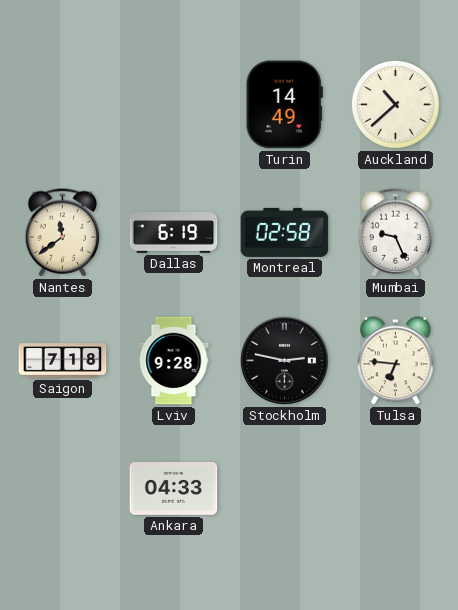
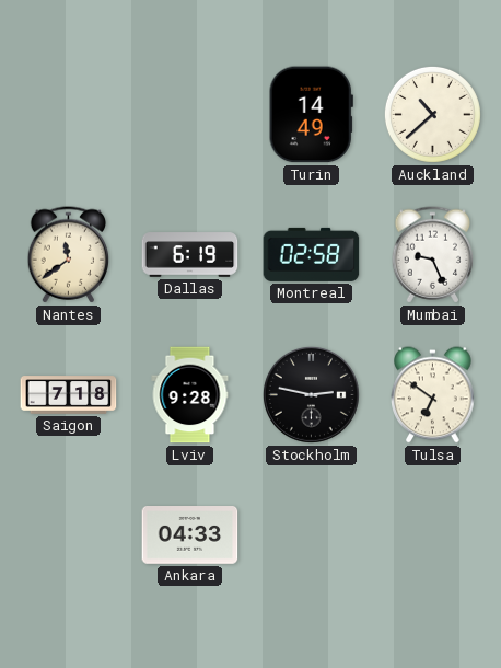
Tulsa: 6:46 -> 6:51 (433, 395)
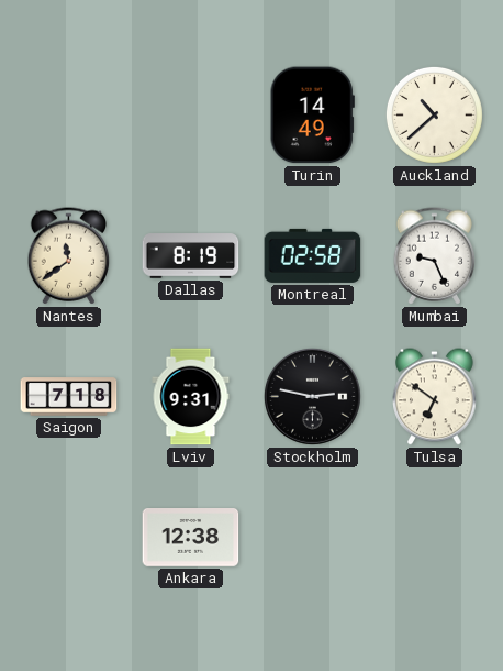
Dallas: 6:19 -> 8:19 (191, 256)
Lviv: 9:28 -> 9:31 (191, 397)
Ankara: 04:33 -> 12:38 (191, 538)
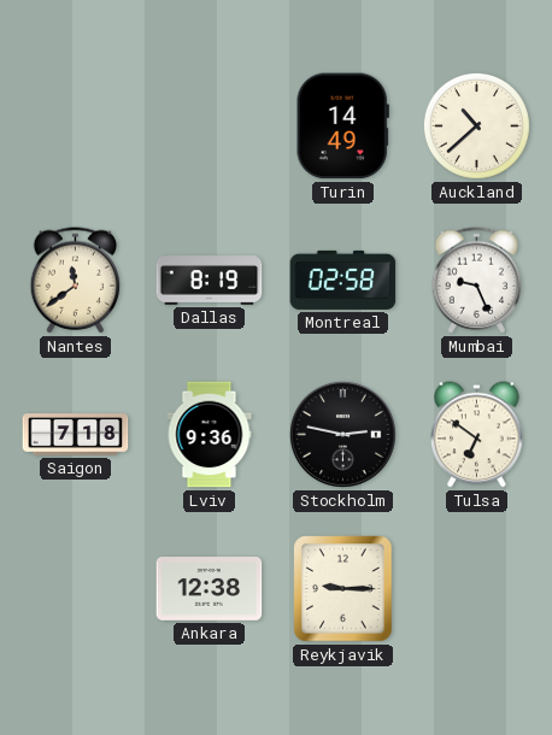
Lviv: 9:31 -> 9:36 (210, 435)
Reykjavik: none -> 9:15 (343, 589)
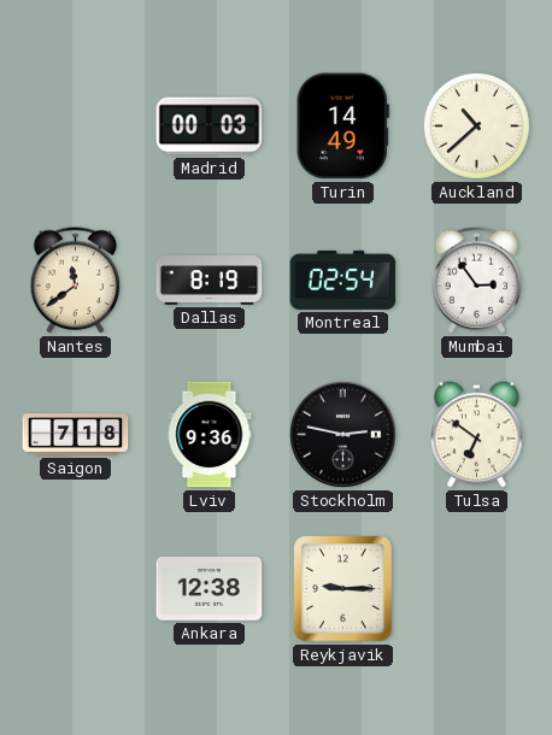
Madrid: none -> 00:03 (210, 127)
Montreal: 02:58 -> 02:54 (343, 280)
Mumbai: 9:26 -> 2:54 (477, 281)
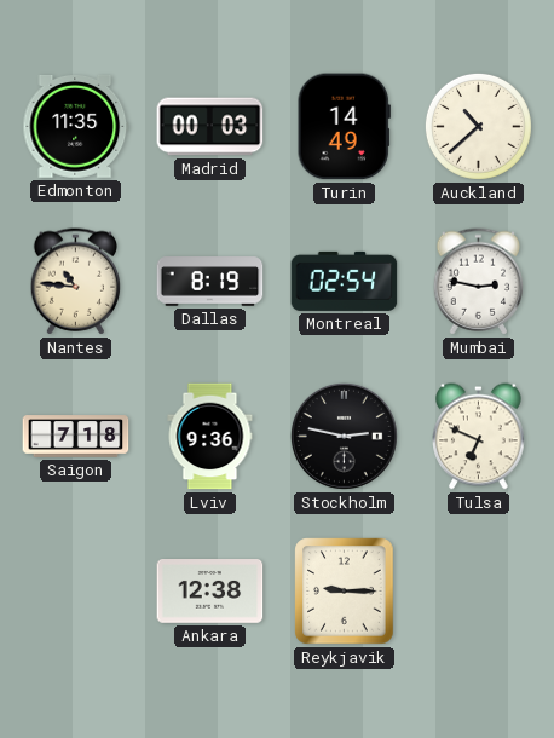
Edmonton: none -> 11:35 (76, 126)
Nantes: 11:39 -> 10:46 (76, 282)
Mumbai: 2:54 -> 2:47 (479, 282)
Tulsa: 6:51 -> 6:49 (479, 437)
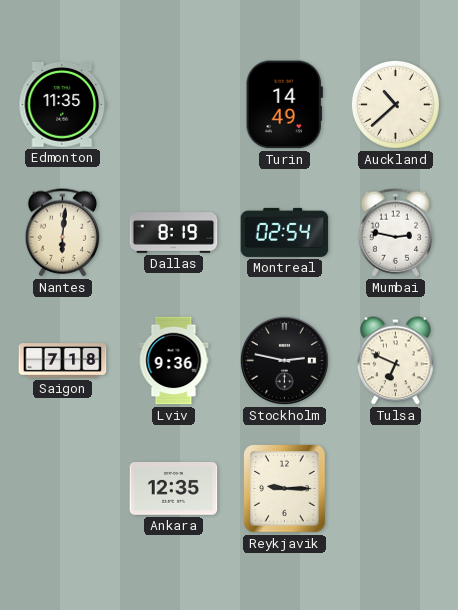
Madrid: 00:03 -> none (210, 127)
Nantes: 10:46 -> 6:01 (63, 233)
Ankara: 12:38 -> 12:35 (174, 489)
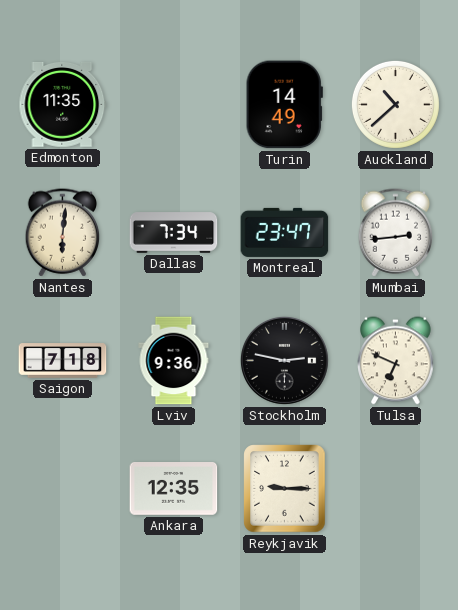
Dallas: 8:19 -> 7:34 (174, 233)
Montreal: 02:54 -> 23:47 (285, 232)
Mumbai: 2:47 -> 2:44 (396, 233)
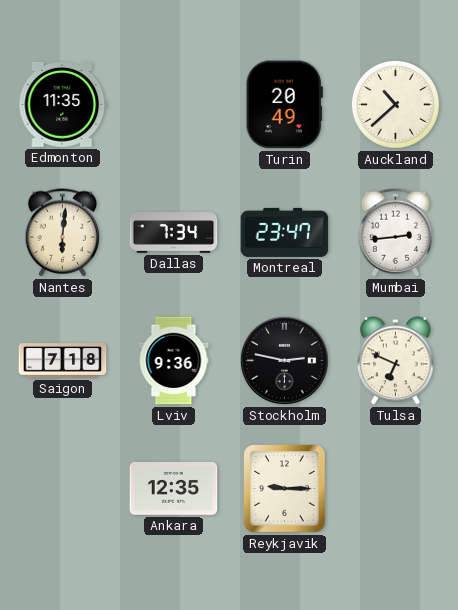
Turin: 14:49 -> 20:49 (284, 105)
